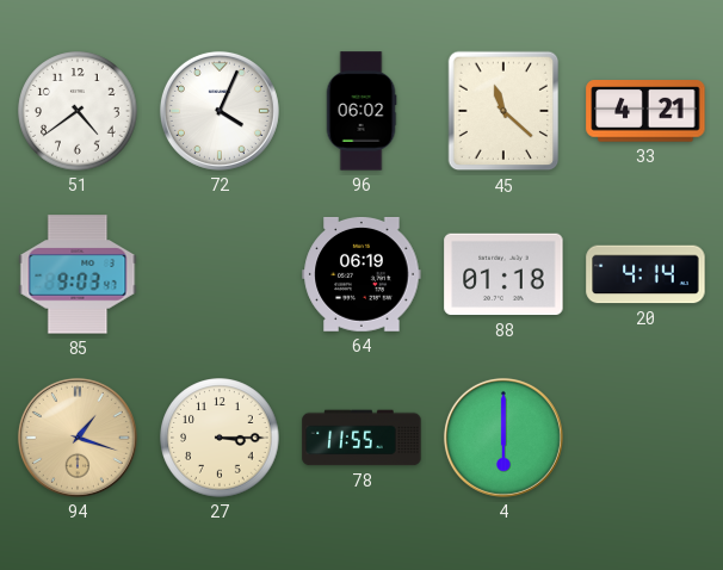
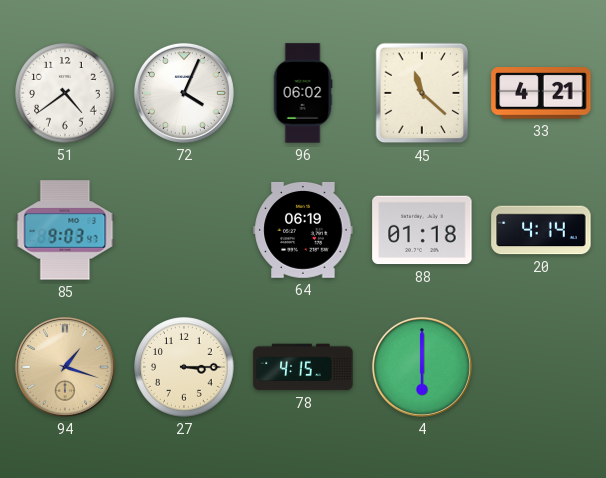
78: 11:55 -> 4:15 (303, 367)
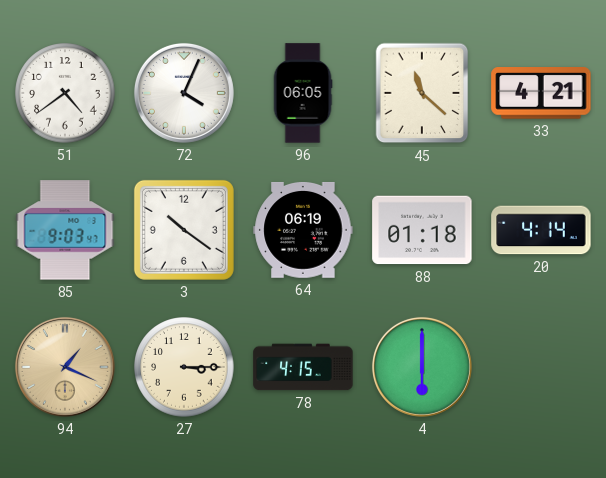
96: 06:02 -> 06:05 (303, 93)
3: none -> 10:21 (184, 230)
94: 1:18 -> 1:19 (65, 367)
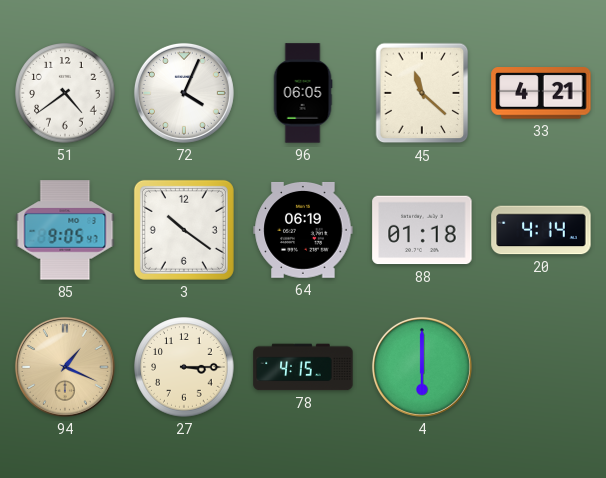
85: 9:03 -> 9:05 (65, 230)
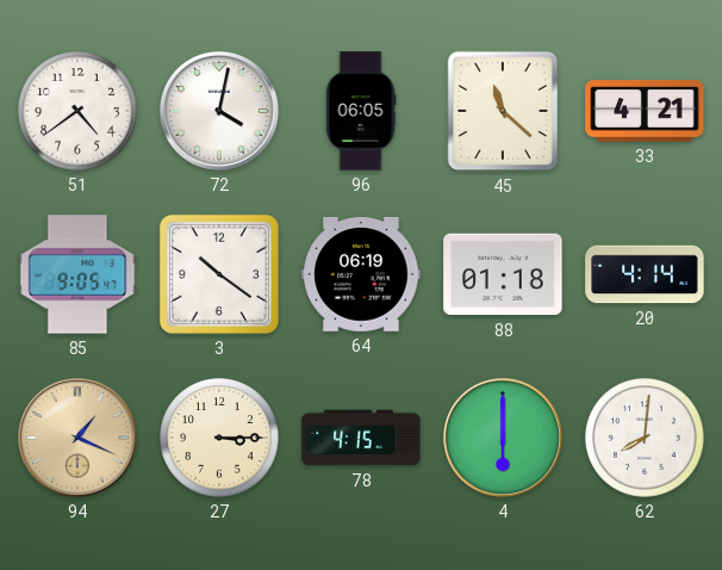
72: 4:04 -> 4:02 (219, 111)
62: none -> 8:01 (645, 438)
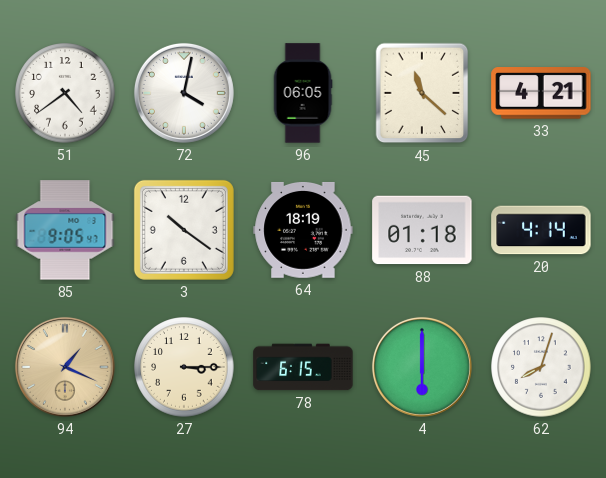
64: 06:19 -> 18:19 (303, 230)
78: 4:15 -> 6:15 (303, 367)
62: 8:01 -> 8:03 (541, 367)
